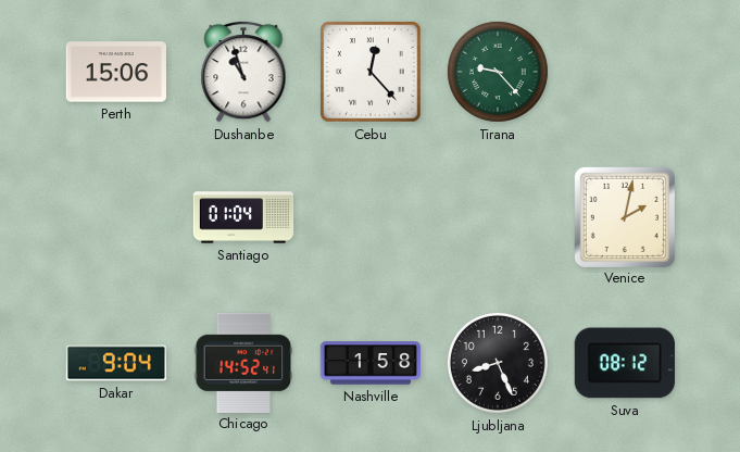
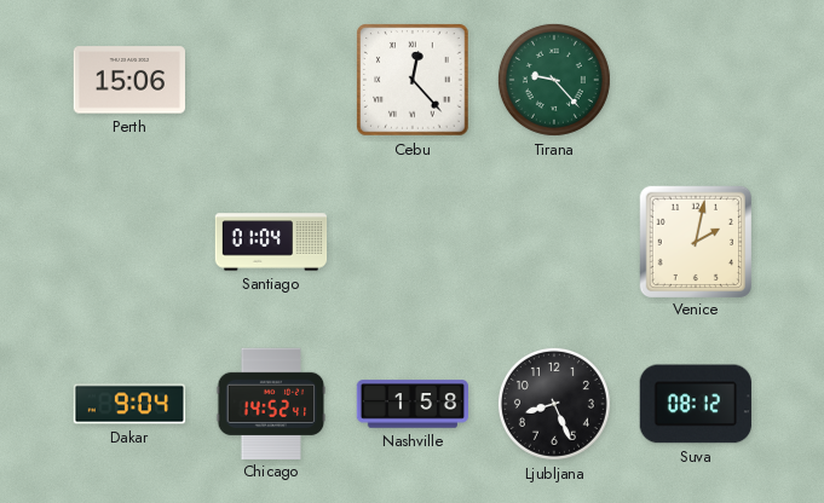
Dushanbe: 10:57 -> none (243, 72)
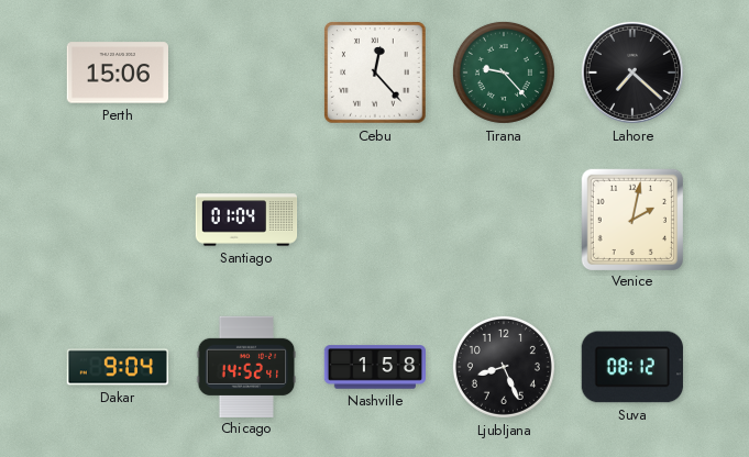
Lahore: none -> 7:22 (632, 73)
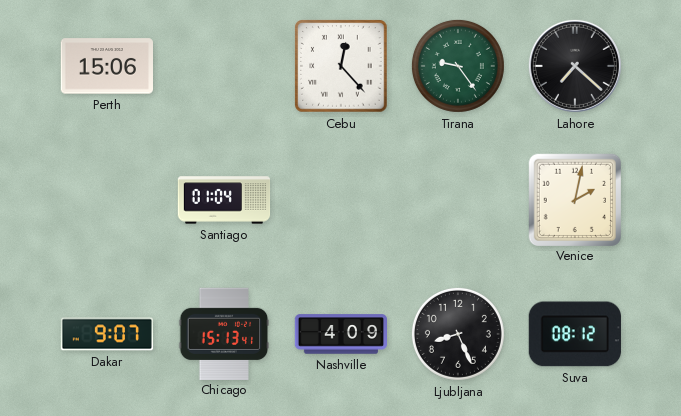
Tirana: 9:23 -> 9:24 (458, 66)
Dakar: 9:04 -> 9:07 (107, 334)
Chicago: 14:52 -> 15:13 (224, 333)
Nashville: 1:58 -> 4:09 (341, 334)
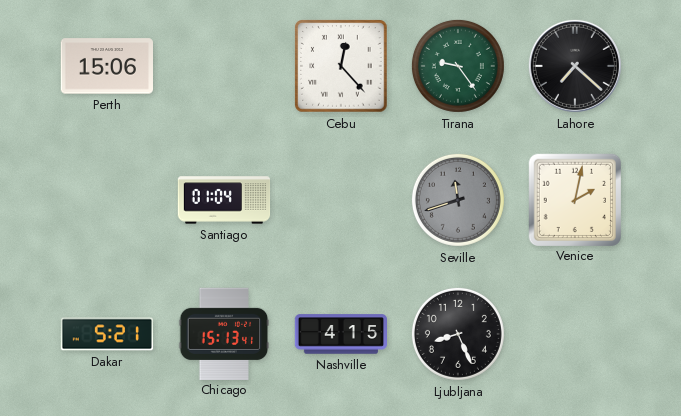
Seville: none -> 11:42 (458, 200)
Dakar: 9:07 -> 5:21 (107, 334)
Nashville: 4:09 -> 4:15 (341, 334)
Suva: 08:12 -> none (575, 334)
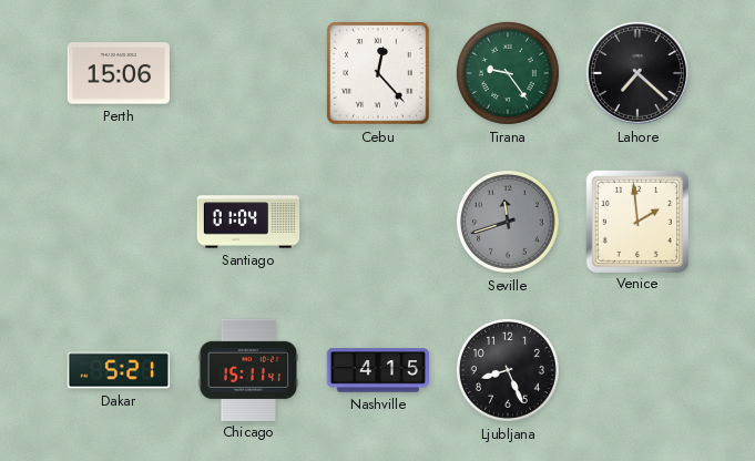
Venice: 2:02 -> 1:59 (636, 221)
Chicago: 15:13 -> 15:11 (248, 369)
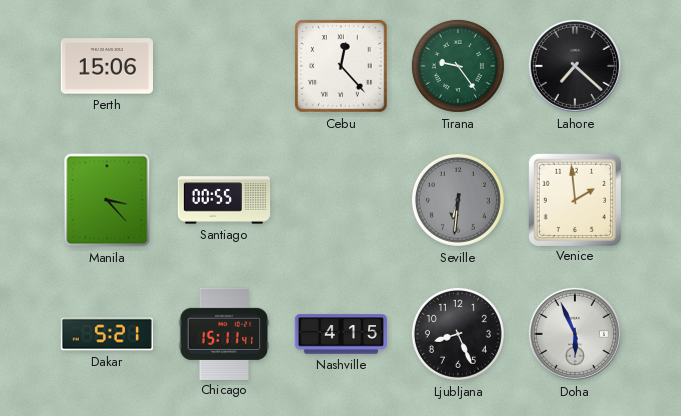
Manila: none -> 3:23 (107, 200)
Santiago: 01:04 -> 00:55 (224, 200)
Seville: 11:42 -> 6:31 (458, 200)
Doha: none -> 5:56 (575, 334)
